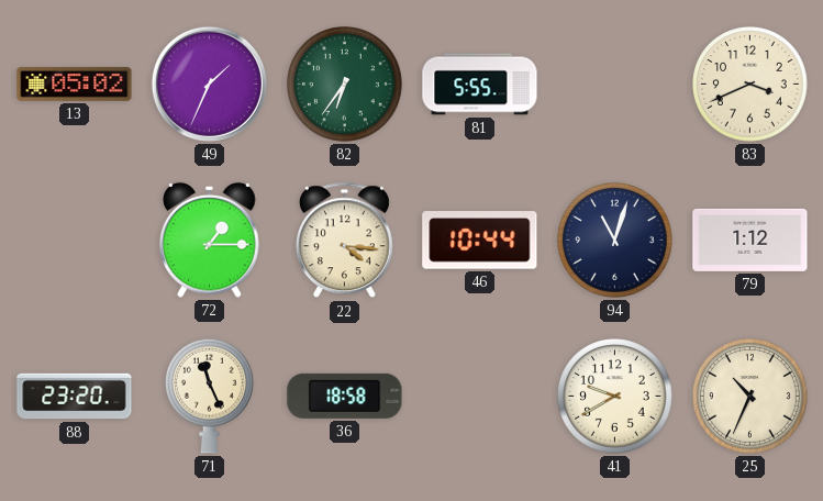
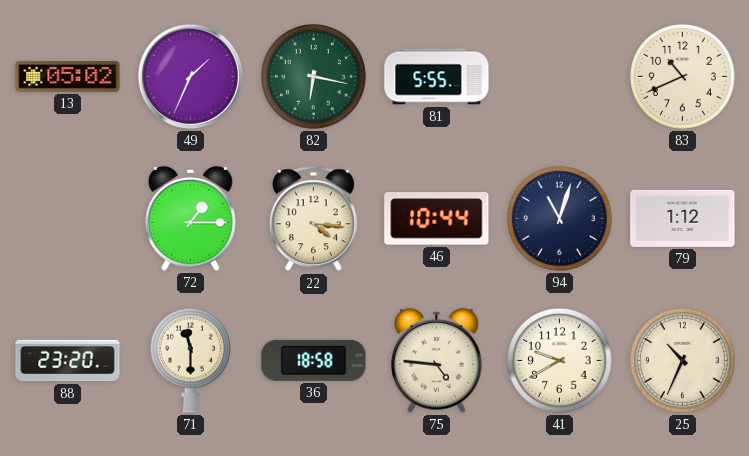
82: 6:36 -> 6:17 (314, 77)
83: 3:41 -> 10:41 (683, 77)
71: 11:26 -> 11:30 (191, 360)
75: none -> 4:46 (437, 360)
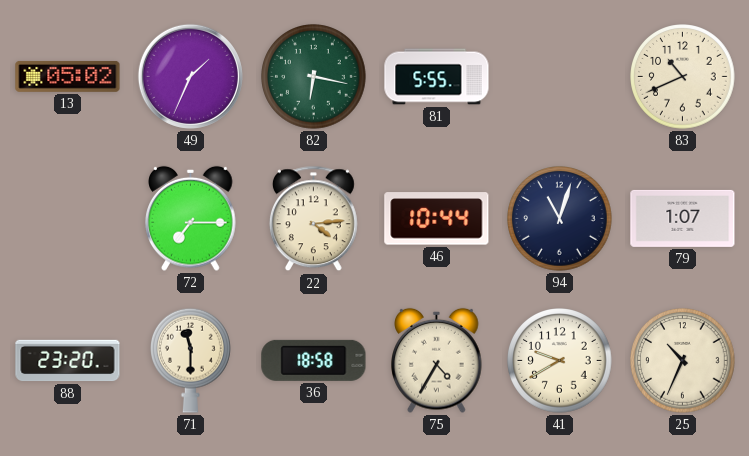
72: 1:15 -> 7:15 (191, 218)
22: 4:16 -> 4:14 (313, 219)
79: 1:12 -> 1:07 (683, 218)
75: 4:46 -> 4:35 (437, 360)
